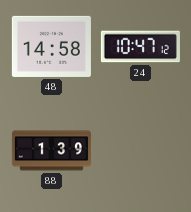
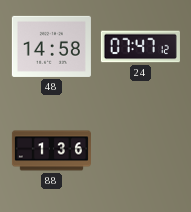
24: 10:47 -> 07:47 (140, 47)
88: 1:39 -> 1:36 (51, 151)
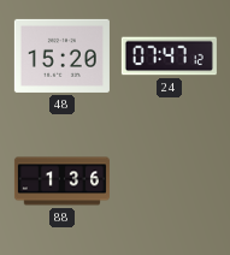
48: 14:58 -> 15:20 (61, 55)
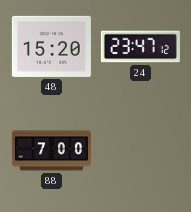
24: 07:47 -> 23:47 (140, 47)
88: 1:36 -> 7:00 (51, 151)
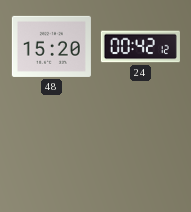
24: 23:47 -> 00:42 (140, 47)
88: 7:00 -> none (51, 151)
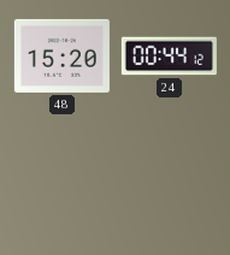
24: 00:42 -> 00:44 (169, 57)
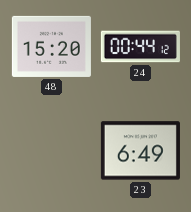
23: none -> 6:49 (140, 151)
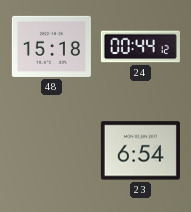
48: 15:20 -> 15:18 (51, 46)
23: 6:49 -> 6:54 (140, 151)
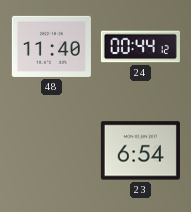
48: 15:18 -> 11:40 (51, 46)
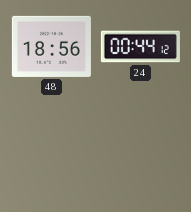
48: 11:40 -> 18:56 (51, 46)
23: 6:54 -> none (140, 151)
